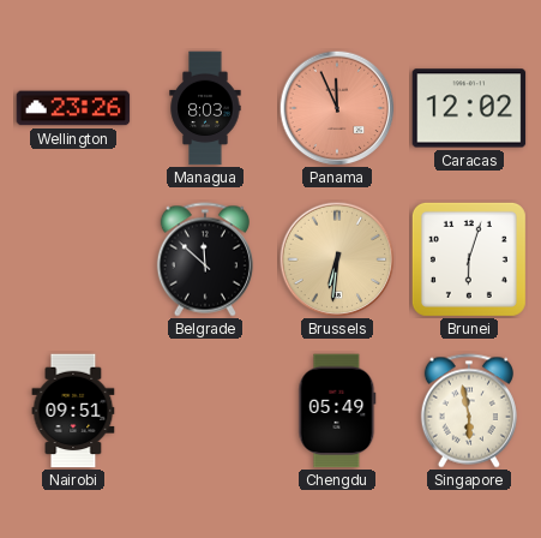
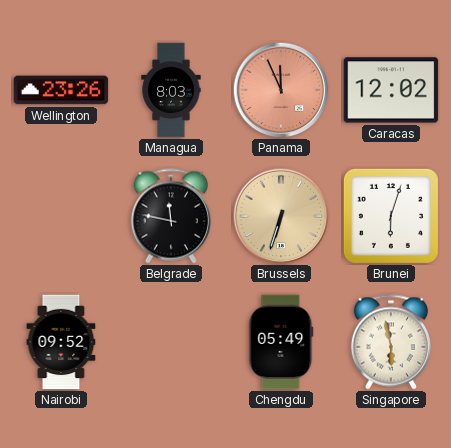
Belgrade: 11:52 -> 11:47 (171, 216)
Brussels: 6:31 -> 6:33 (281, 216)
Nairobi: 09:51 -> 09:52 (61, 342)
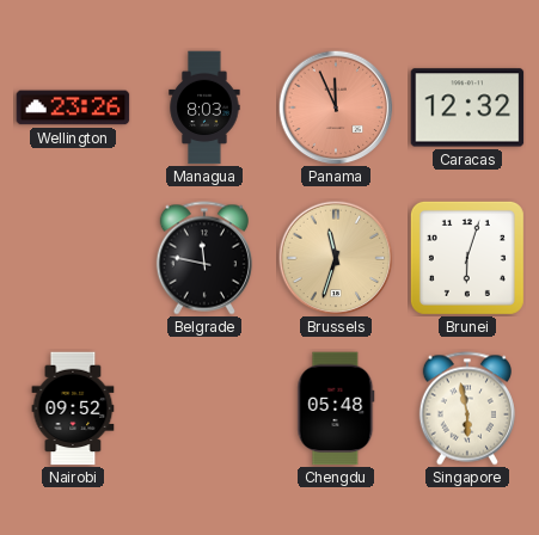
Caracas: 12:02 -> 12:32 (467, 107)
Brussels: 6:33 -> 11:33 (336, 258)
Chengdu: 05:49 -> 05:48 (336, 408)
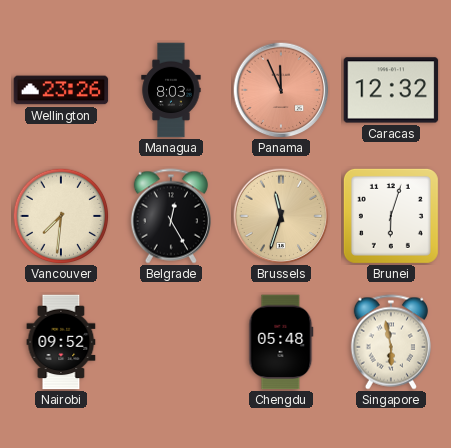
Vancouver: none -> 7:31 (61, 216)
Belgrade: 11:47 -> 12:25 (171, 216)
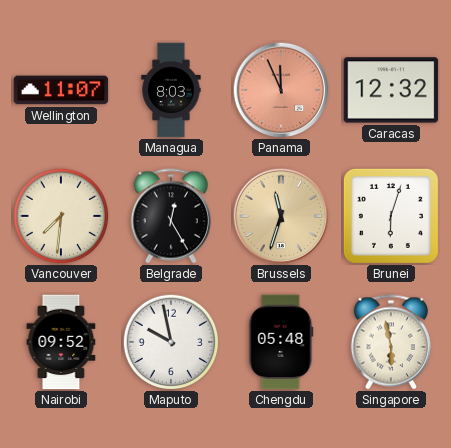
Wellington: 23:26 -> 11:07 (61, 90)
Maputo: none -> 9:58 (171, 342)
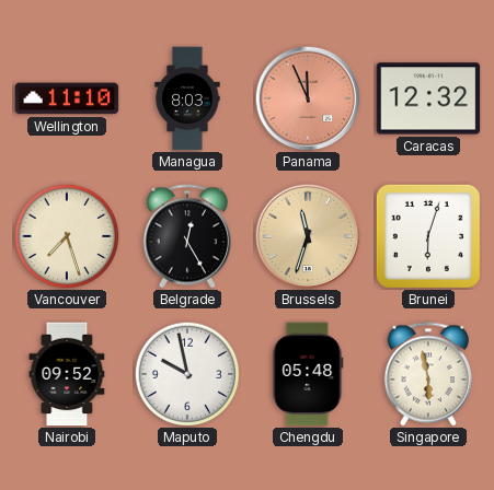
Wellington: 11:07 -> 11:10 (67, 98)
Vancouver: 7:31 -> 7:27 (67, 236)
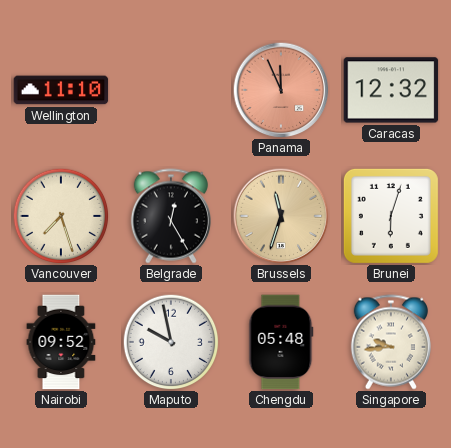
Managua: 8:03 -> none (187, 98)
Singapore: 5:58 -> 9:44 (391, 342)
